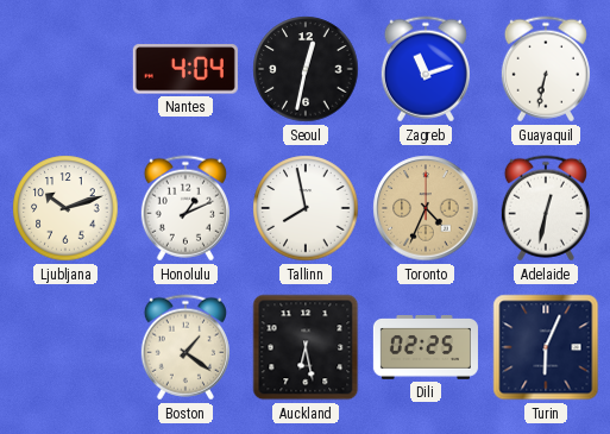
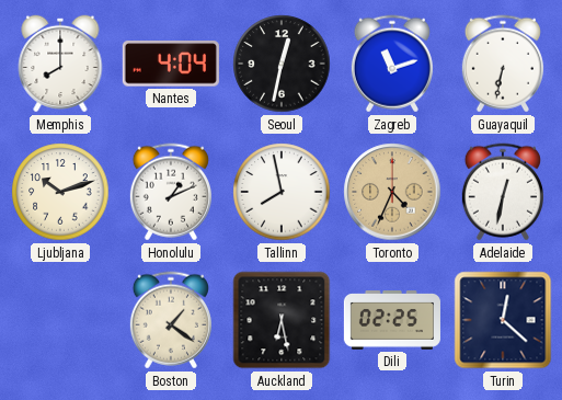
Memphis: none -> 8:00 (60, 64)
Turin: 6:04 -> 12:22 (503, 320)
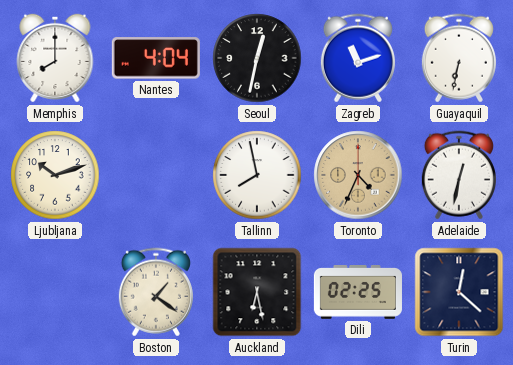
Honolulu: 1:11 -> none (171, 192)
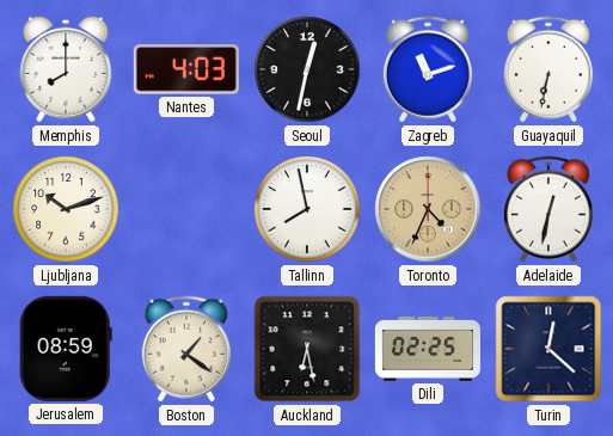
Nantes: 4:04 -> 4:03 (186, 69)
Jerusalem: none -> 08:59 (66, 349)
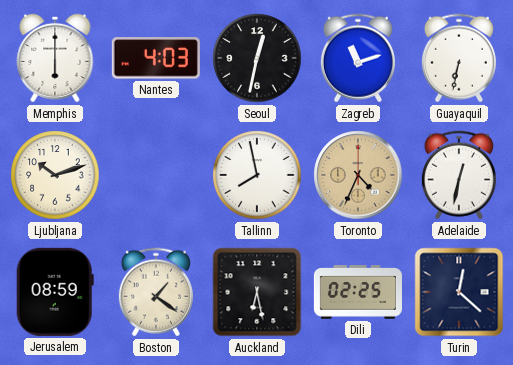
Memphis: 8:00 -> 6:00 (55, 58)
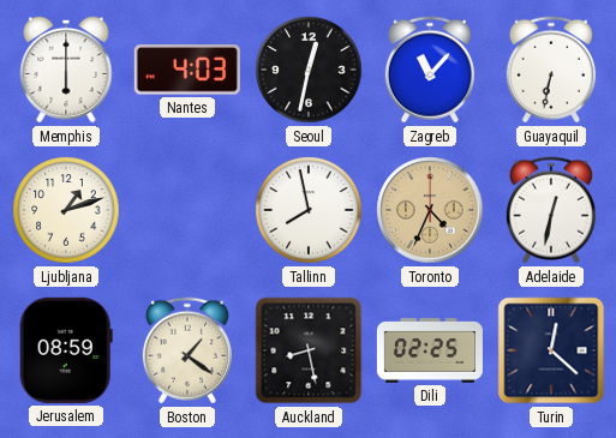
Zagreb: 11:12 -> 11:07 (430, 70)
Ljubljana: 10:12 -> 1:12 (66, 210)
Auckland: 6:28 -> 8:28 (309, 350)
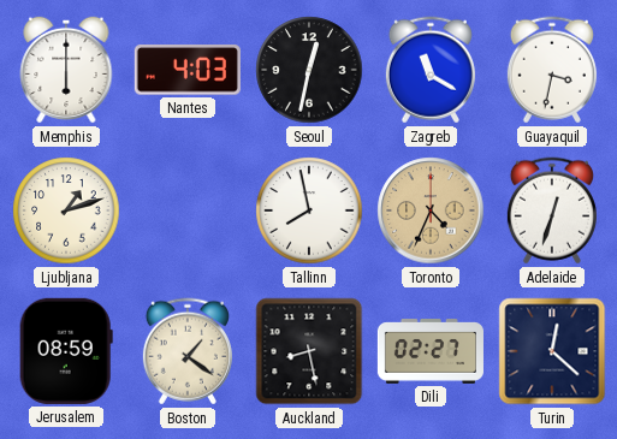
Zagreb: 11:07 -> 11:20 (431, 70)
Guayaquil: 6:32 -> 3:32 (552, 70)
Adelaide: 12:32 -> 12:33 (552, 210)
Dili: 02:25 -> 02:27 (431, 352)
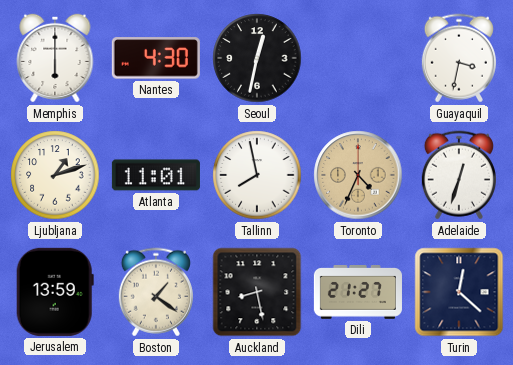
Nantes: 4:03 -> 4:30 (156, 58)
Zagreb: 11:20 -> none (431, 70)
Atlanta: none -> 11:01 (156, 175)
Jerusalem: 08:59 -> 13:59 (55, 292)
Dili: 02:27 -> 21:27 (358, 293)
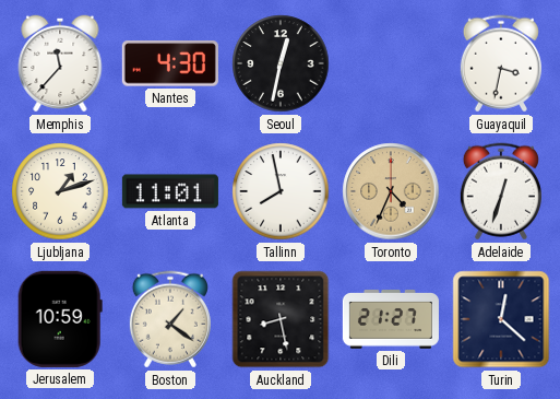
Memphis: 6:00 -> 11:37 (60, 63)
Jerusalem: 13:59 -> 10:59 (60, 319)
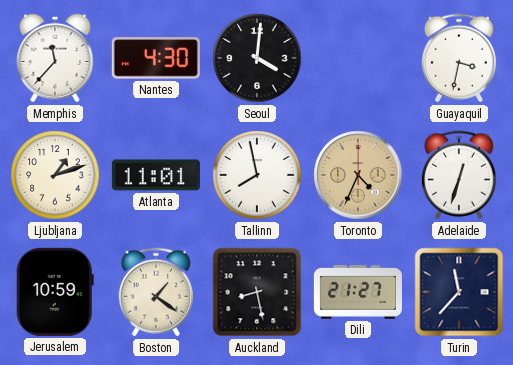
Seoul: 12:32 -> 4:01 (257, 58)
Turin: 12:22 -> 11:37 (459, 292)
